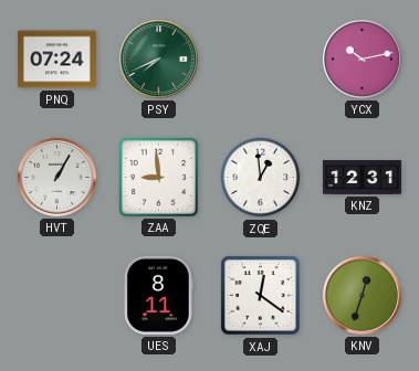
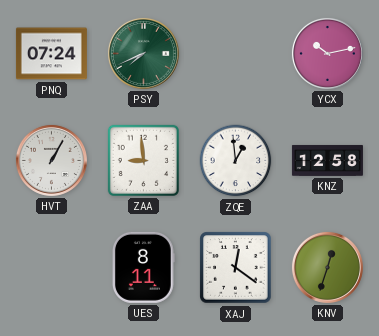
KNZ: 12:31 -> 12:58 (327, 160)
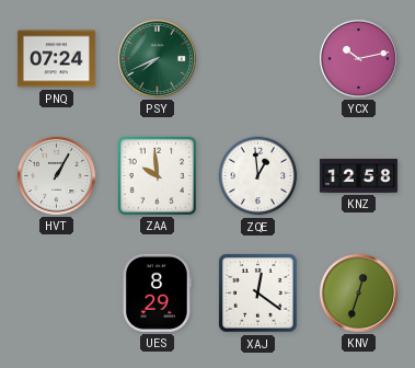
ZAA: 8:59 -> 9:59 (157, 175)
UES: 8:11 -> 8:29 (157, 292)
